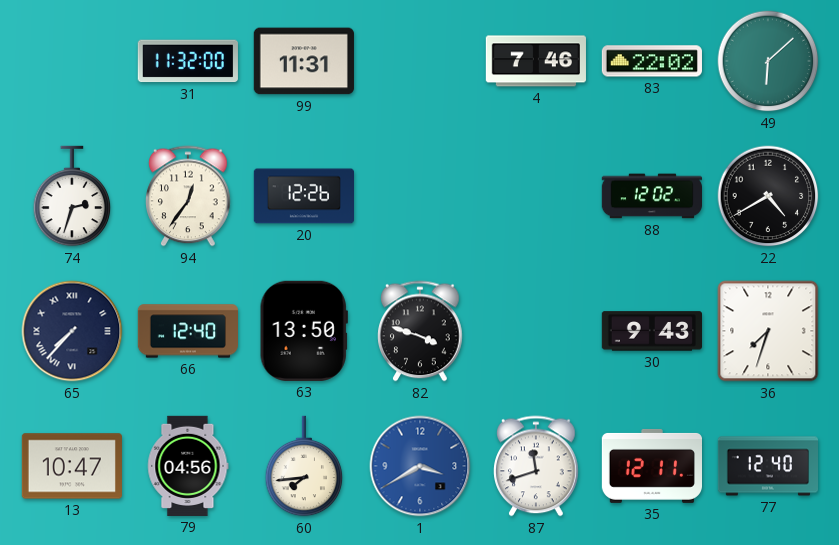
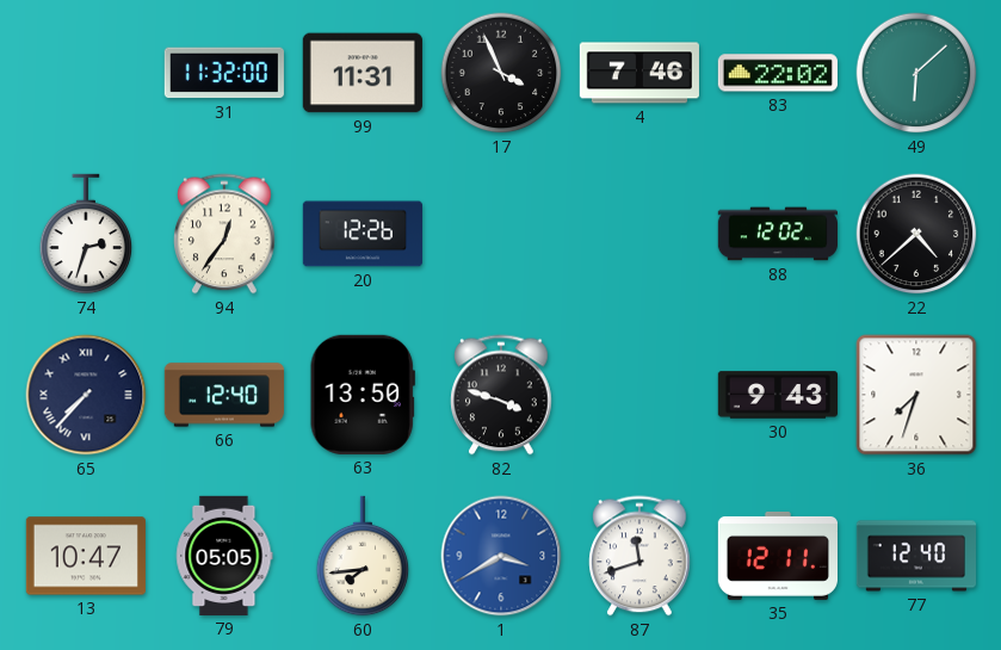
17: none -> 3:56 (501, 73)
22: 4:40 -> 4:38 (916, 234)
79: 04:56 -> 05:05 (224, 556)
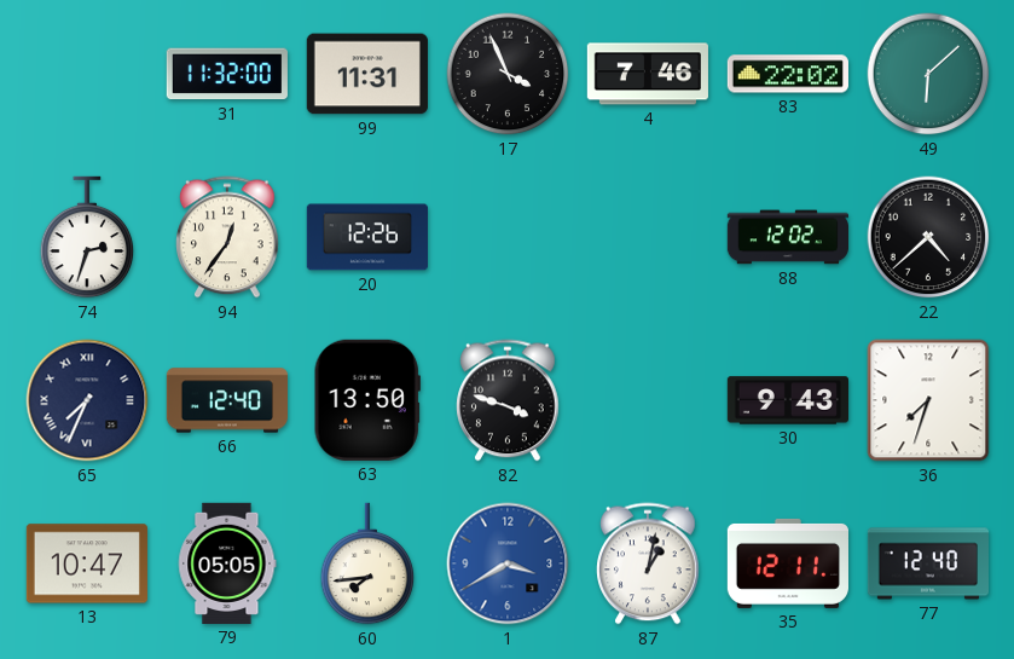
65: 7:37 -> 7:34 (87, 400)
87: 11:42 -> 1:02 (648, 563)
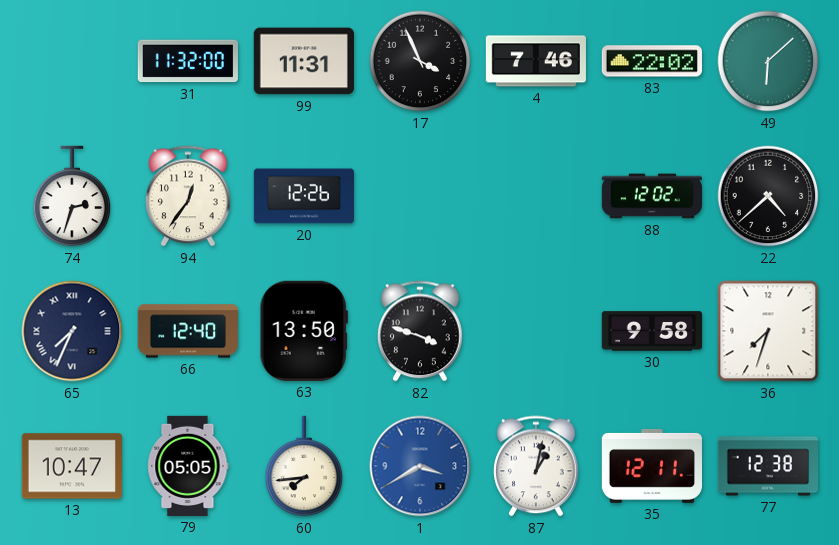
30: 9:43 -> 9:58 (651, 331)
77: 12:40 -> 12:38 (767, 466)
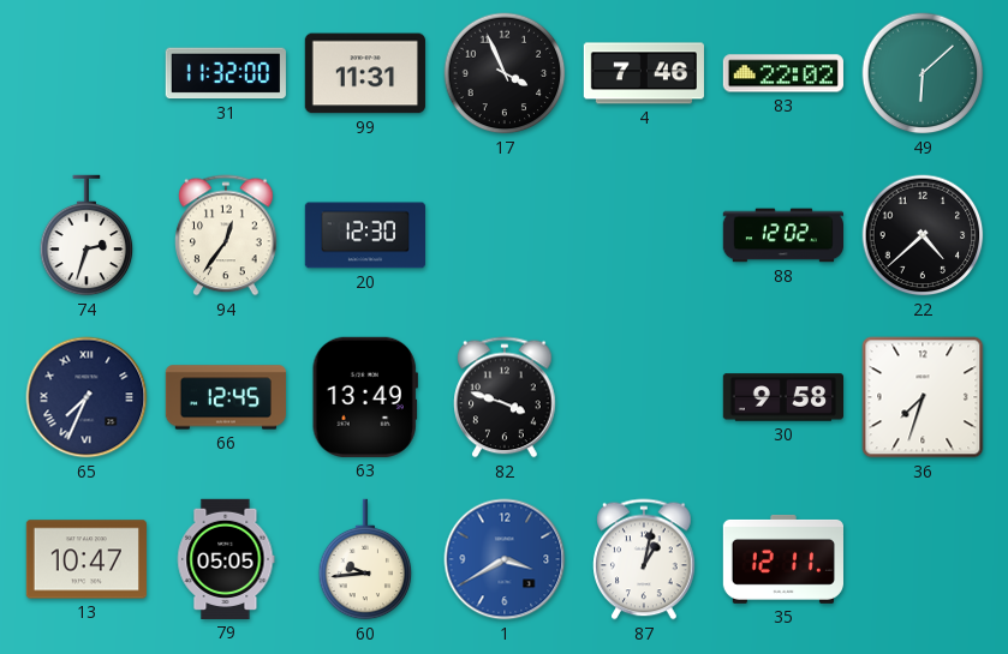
20: 12:26 -> 12:30 (364, 235)
66: 12:40 -> 12:45 (225, 397)
63: 13:50 -> 13:49 (365, 397)
60: 7:44 -> 9:44 (365, 559)
77: 12:38 -> none (767, 466)
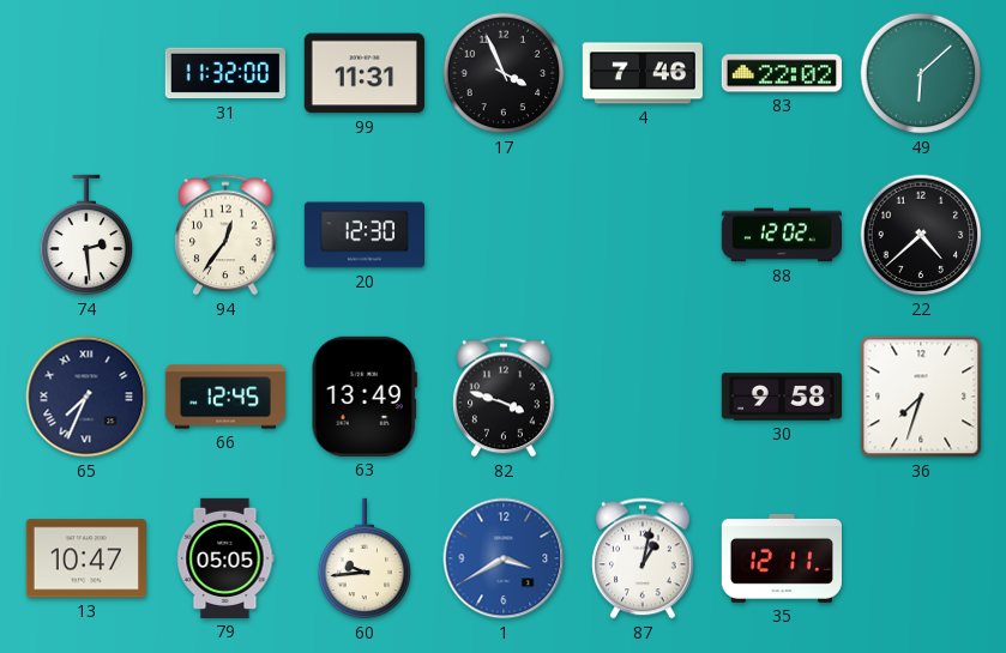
74: 2:33 -> 2:29 (86, 235)
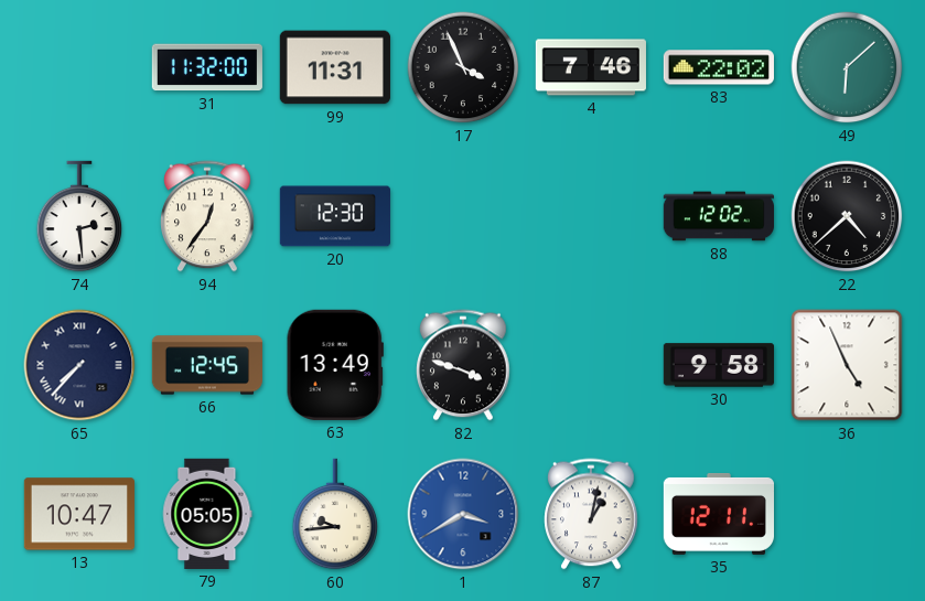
65: 7:34 -> 7:37 (79, 365)
36: 7:33 -> 4:56 (847, 365)
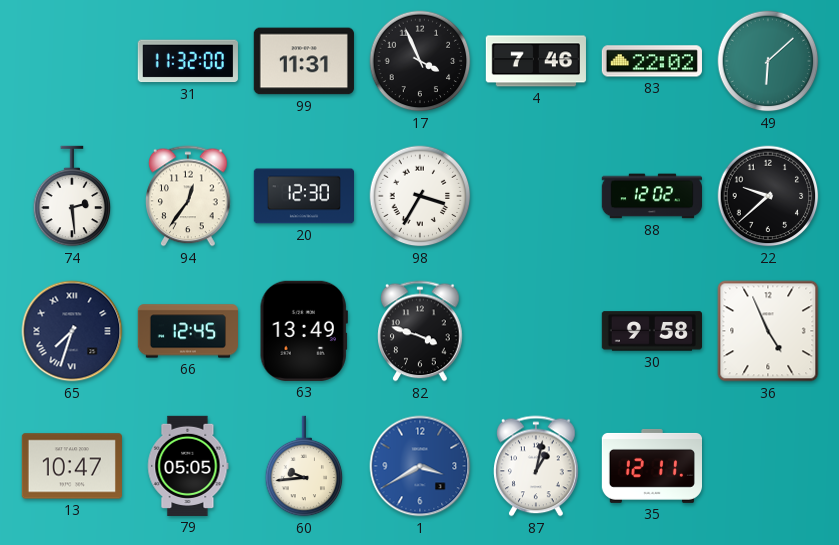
98: none -> 3:35 (420, 196)
22: 4:38 -> 9:38 (768, 196)
65: 7:37 -> 7:33 (72, 331)
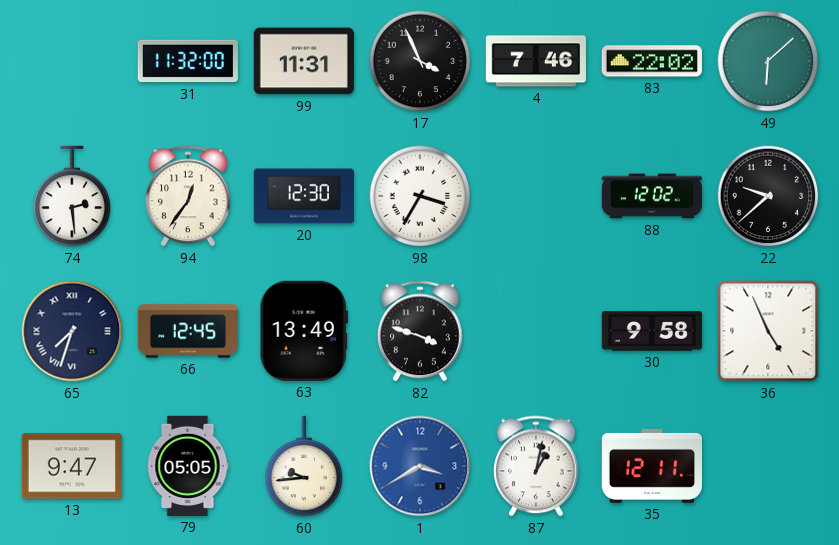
13: 10:47 -> 9:47 (72, 466)
